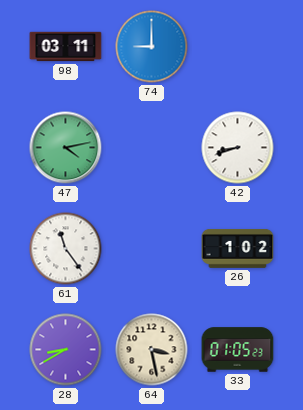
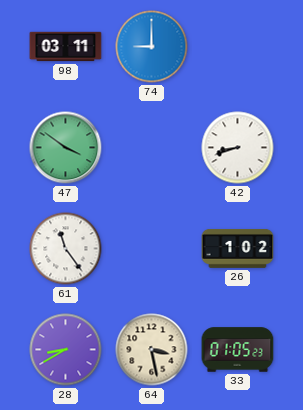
47: 4:13 -> 3:51 (66, 148)
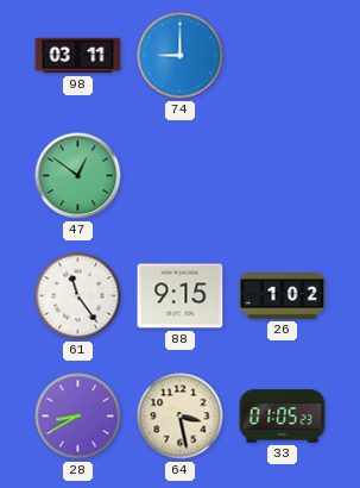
47: 3:51 -> 12:51 (78, 176)
42: 8:42 -> none (238, 148)
88: none -> 9:15 (181, 296)
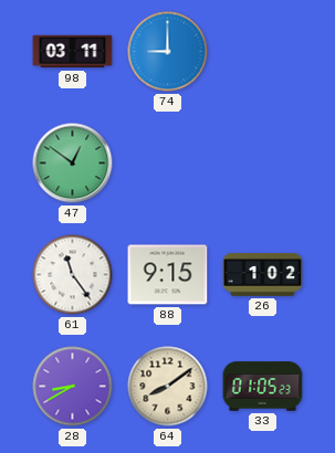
64: 3:28 -> 8:09 (168, 387)
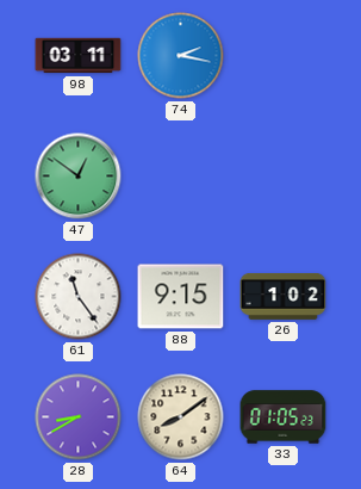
74: 9:00 -> 2:17 (181, 56)
